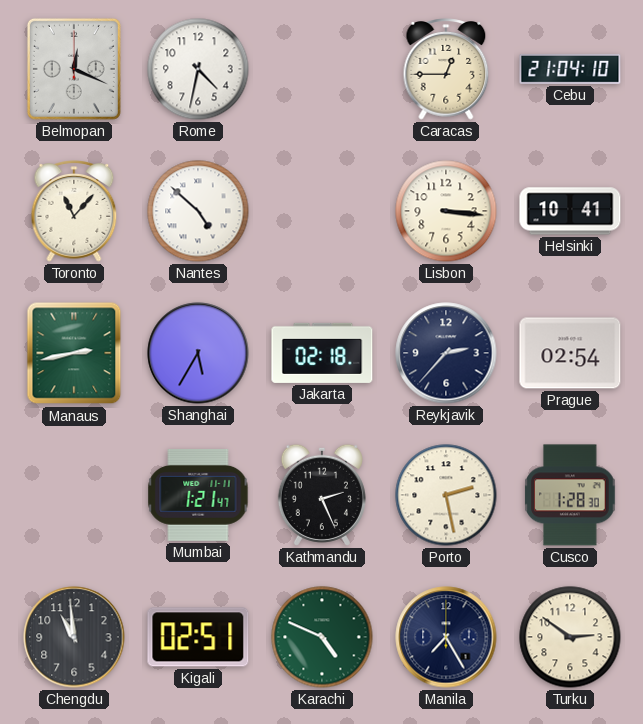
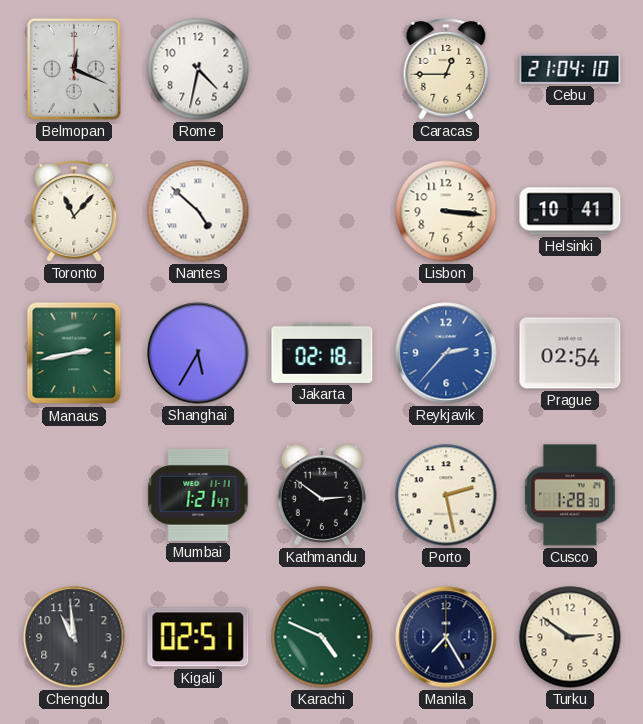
Reykjavik dial: navy -> blue (446, 353)
Kathmandu: 2:26 -> 2:51 (322, 495)
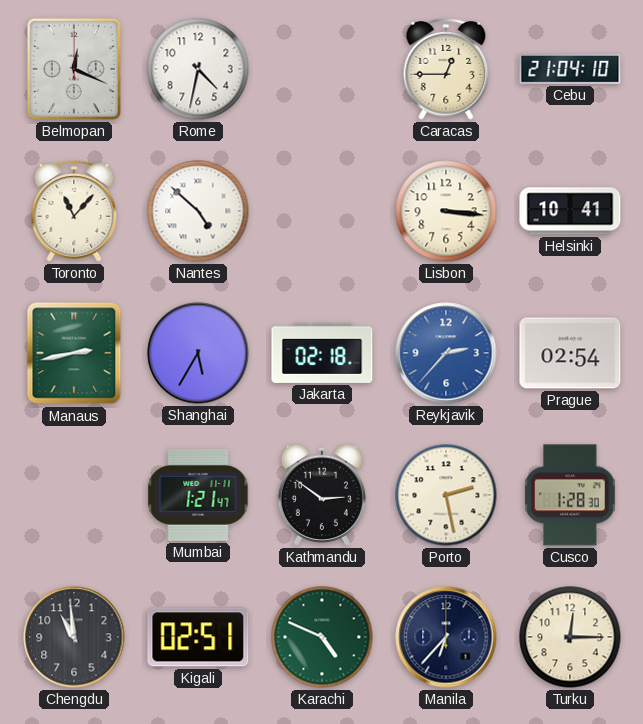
Manila: 7:25 -> 6:37 (446, 637)
Turku: 2:51 -> 12:15 (570, 637)
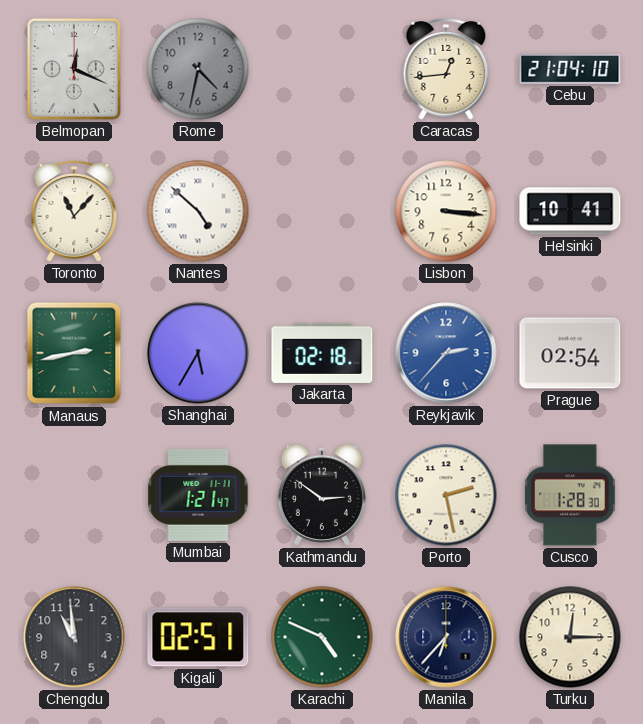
Rome dial: white -> grey (198, 69)
Caracas: 12:45 -> 12:44 (446, 69)
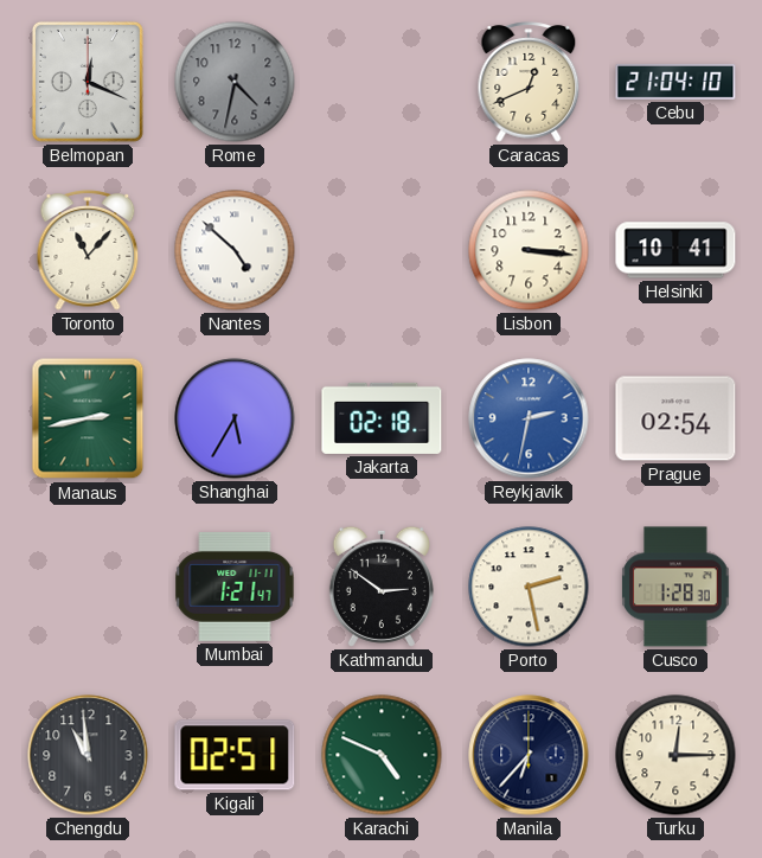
Caracas: 12:44 -> 12:41 (529, 82)
Reykjavik: 2:37 -> 2:32 (529, 418)
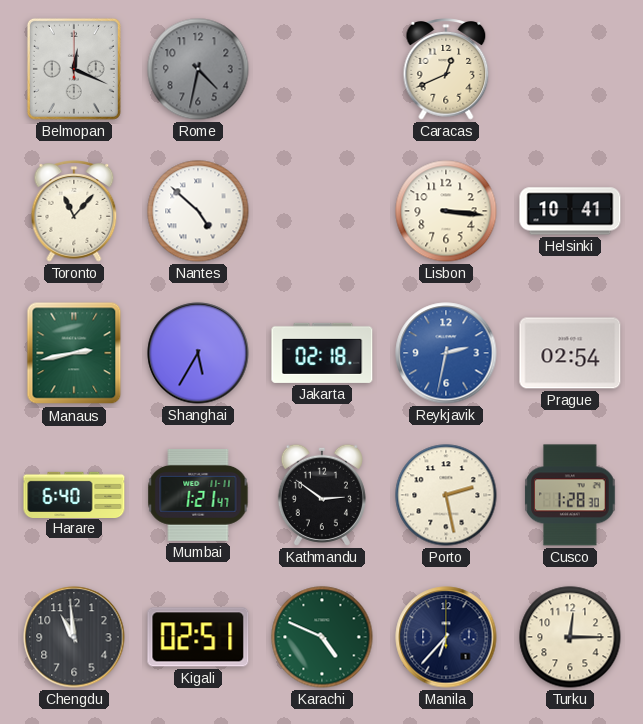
Cebu: 21:04 -> none (675, 82)
Harare: none -> 6:40 (74, 494)
